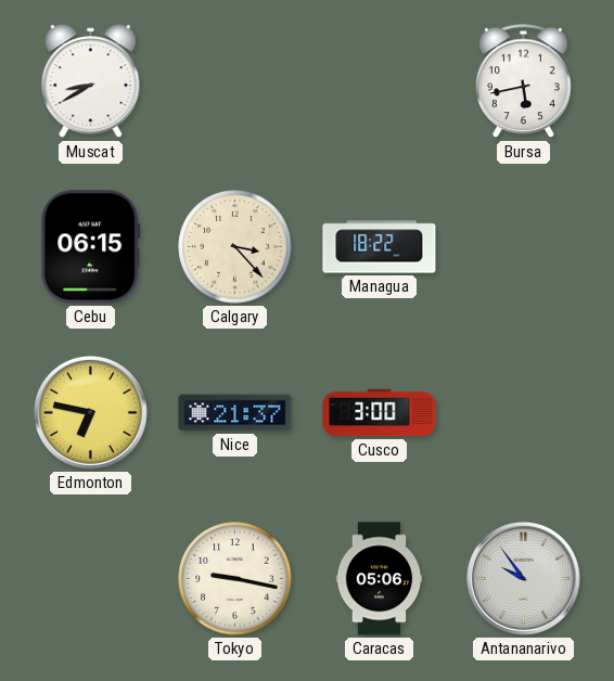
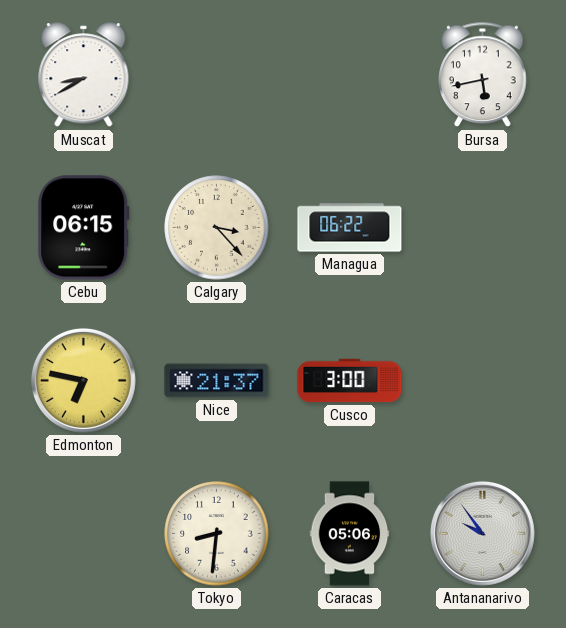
Managua: 18:22 -> 06:22 (350, 228)
Tokyo: 9:17 -> 8:31 (217, 534)
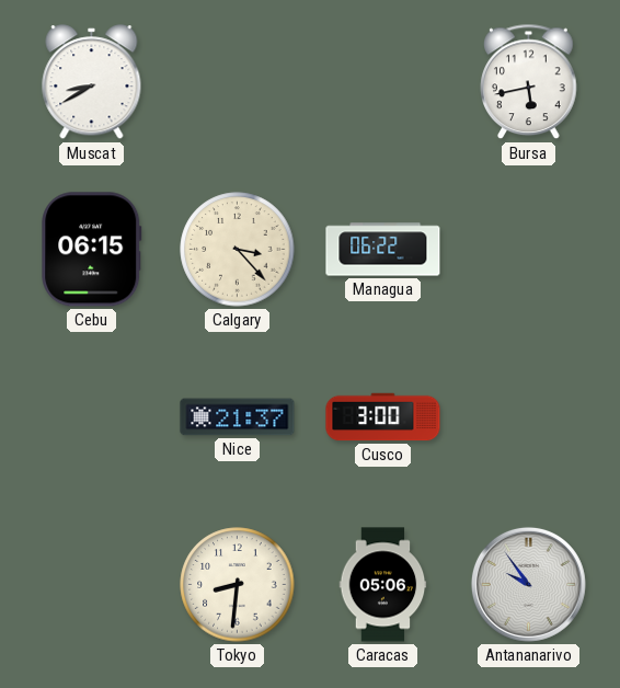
Edmonton: 6:47 -> none (83, 380)
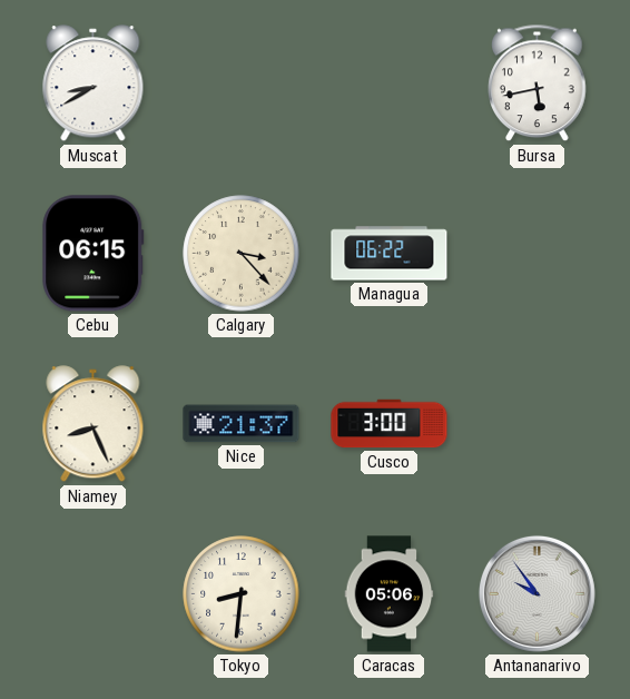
Niamey: none -> 8:26 (93, 424)
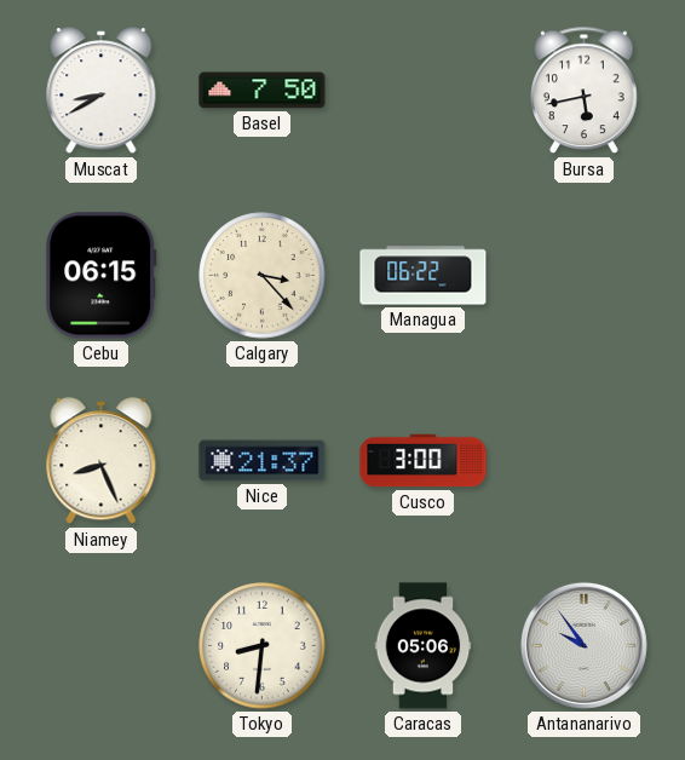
Basel: none -> 7:50 (263, 91)
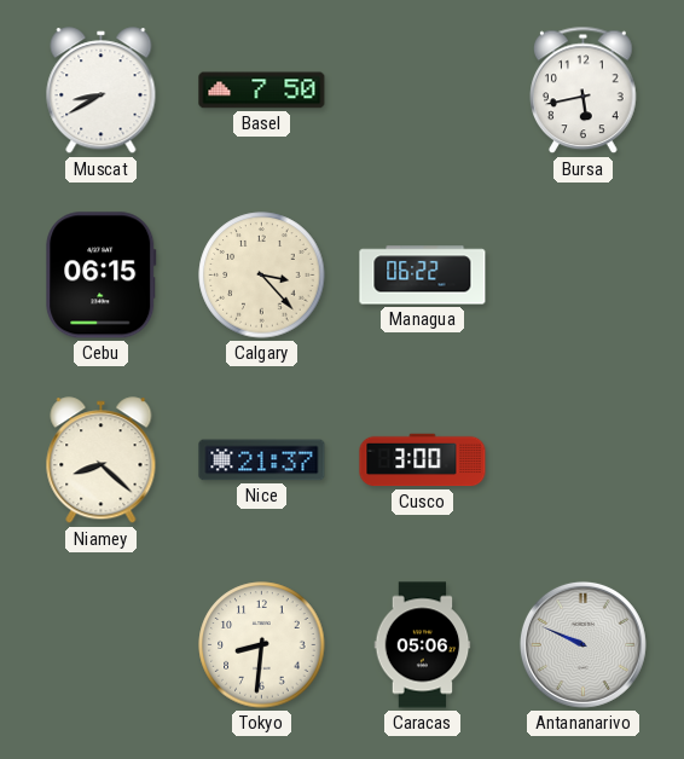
Niamey: 8:26 -> 8:22 (102, 460)
Antananarivo: 9:54 -> 9:49 (582, 644)
